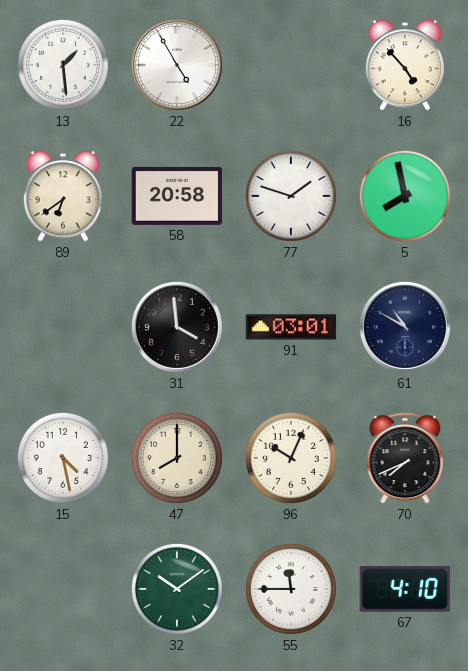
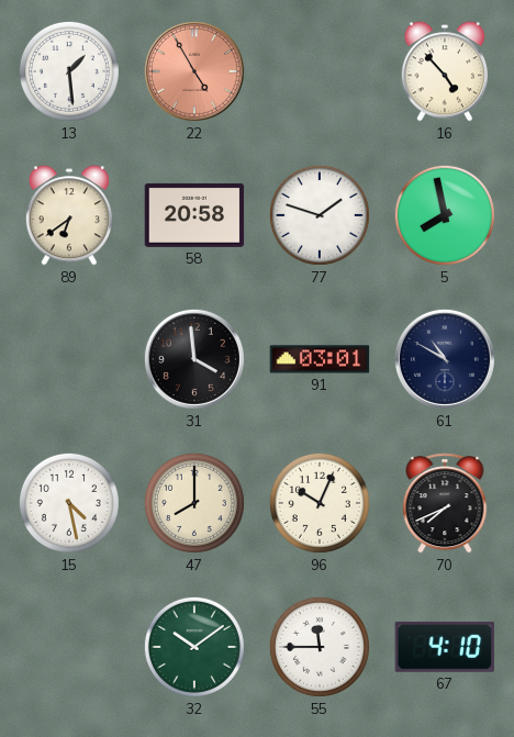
22 dial: white -> salmon (194, 71)
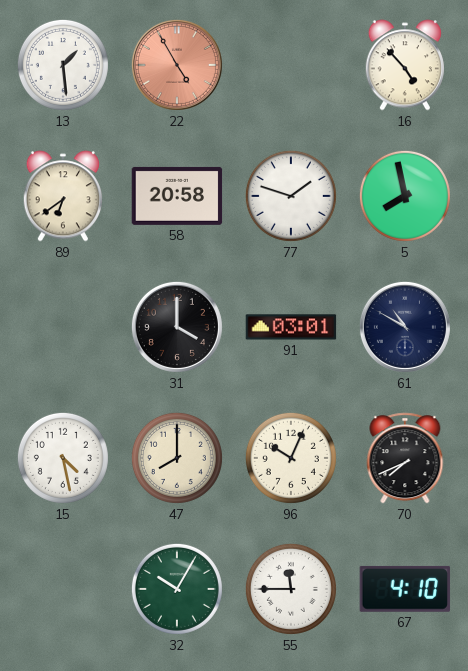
31: 3:59 -> 4:00 (177, 327)
32: 10:09 -> 10:05 (177, 589)
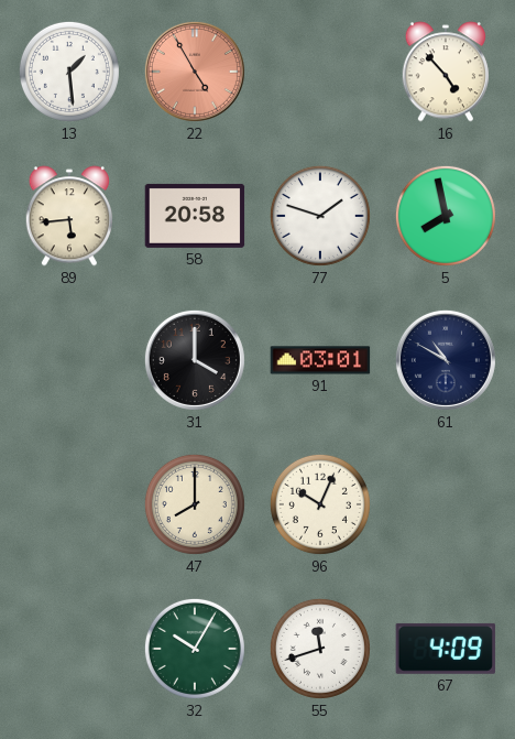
89: 6:39 -> 5:44 (68, 216)
15: 4:28 -> none (63, 458)
70: 7:41 -> none (405, 458)
55: 11:45 -> 11:42 (320, 649)
67: 4:10 -> 4:09 (446, 649)
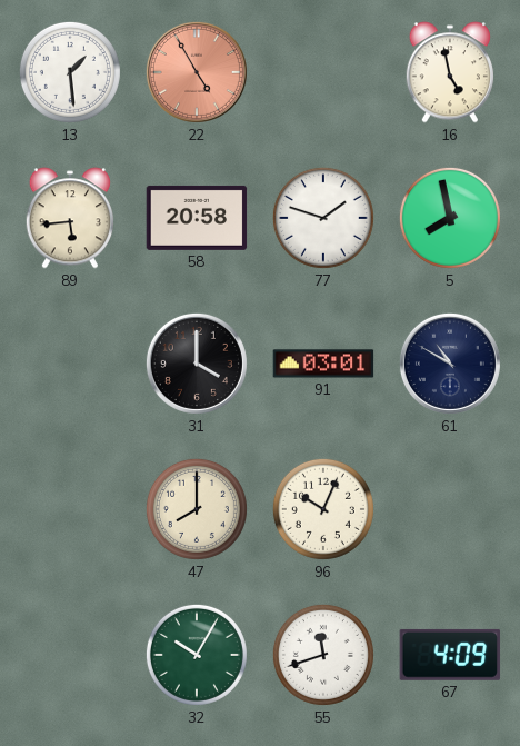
16: 4:53 -> 4:58 (449, 72)
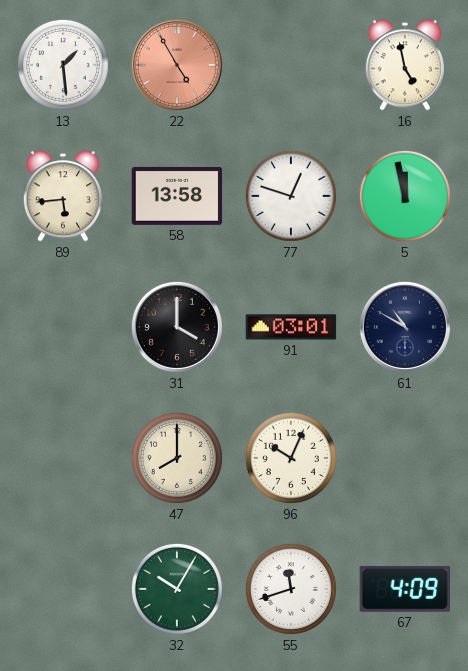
58: 20:58 -> 13:58 (177, 196)
77: 1:48 -> 12:48 (291, 196)
5: 7:58 -> 11:58 (405, 196)
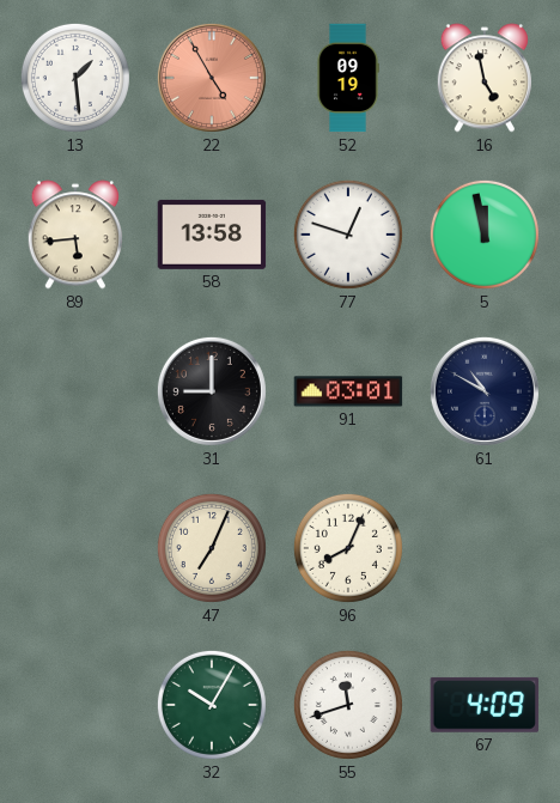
52: none -> 09:19 (348, 78)
31: 4:00 -> 9:00 (212, 391)
47: 8:00 -> 7:04 (212, 548)
96: 10:04 -> 8:04 (348, 548)
